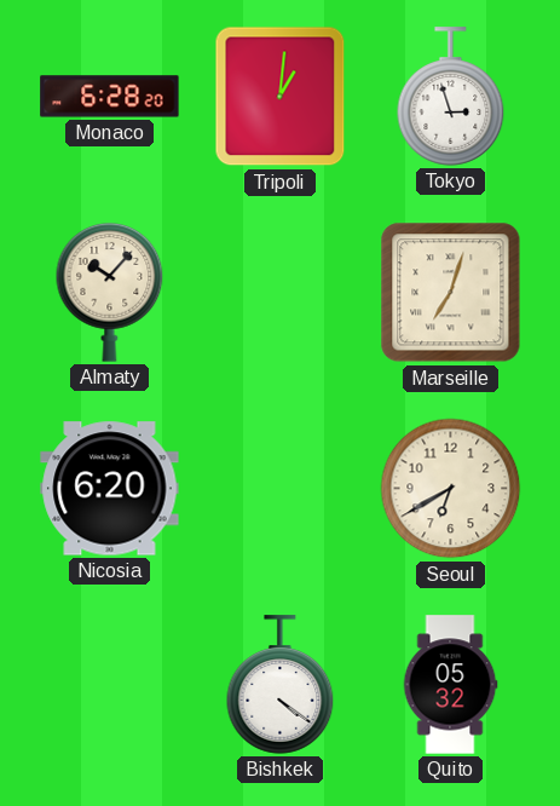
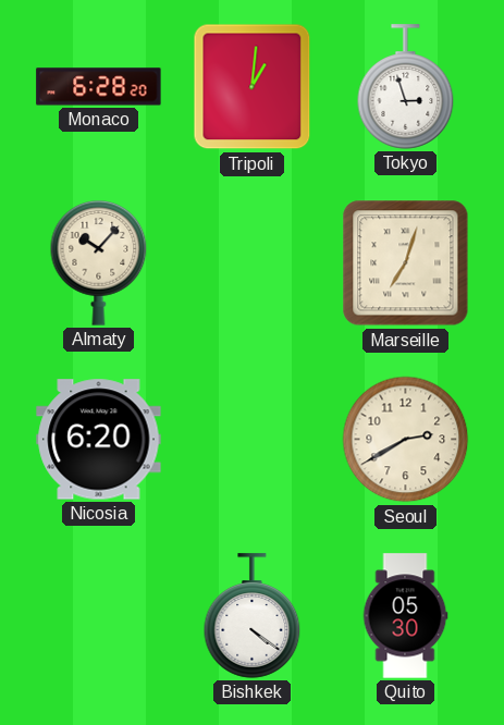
Seoul: 6:40 -> 2:40 (406, 440)
Quito: 05:32 -> 05:30 (405, 616)
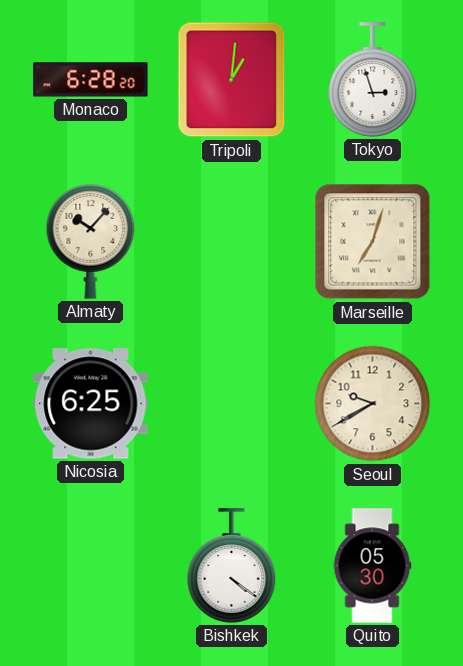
Nicosia: 6:20 -> 6:25 (91, 404)
Seoul: 2:40 -> 9:40 (373, 404)
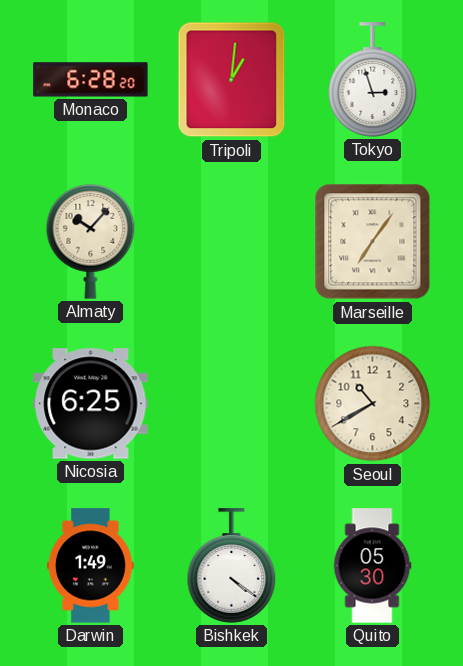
Marseille: 7:03 -> 7:06 (373, 242)
Seoul: 9:40 -> 10:40 (373, 404)
Darwin: none -> 1:49 (90, 566)
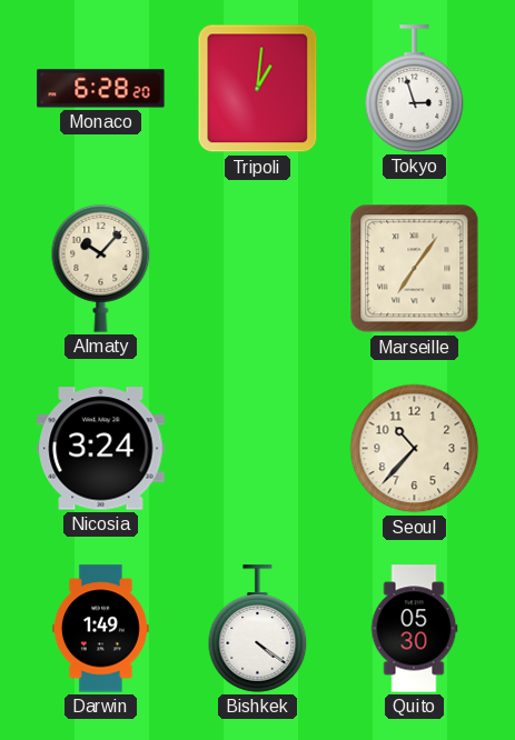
Nicosia: 6:25 -> 3:24 (101, 449)
Seoul: 10:40 -> 10:37 (415, 449)
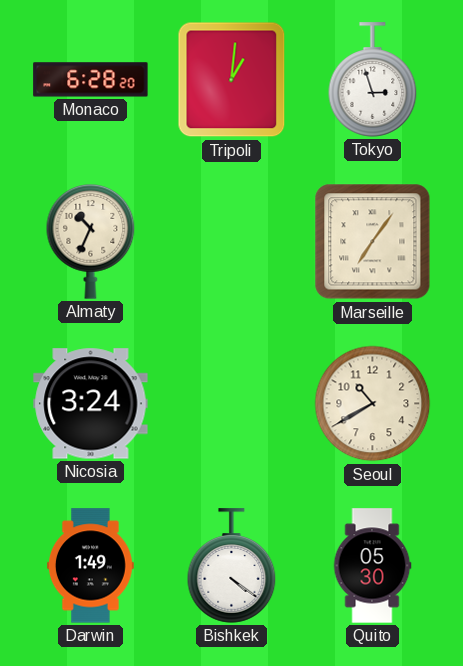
Almaty: 10:07 -> 10:34 (91, 242)
Seoul: 10:37 -> 10:40 (373, 404)
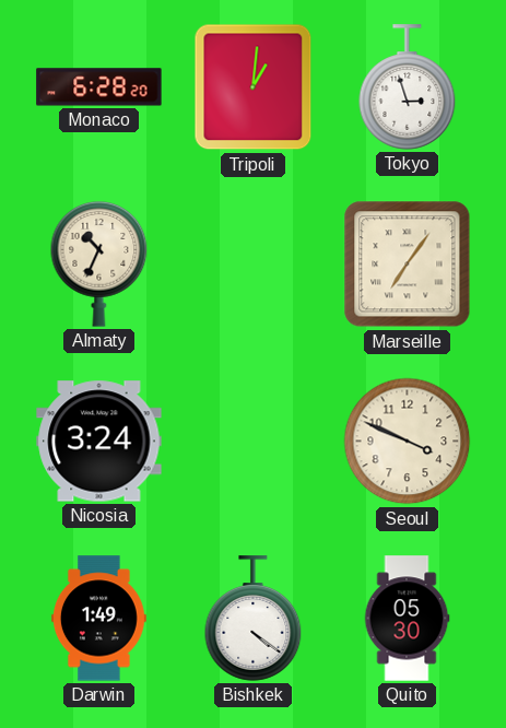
Seoul: 10:40 -> 3:49 (408, 442)
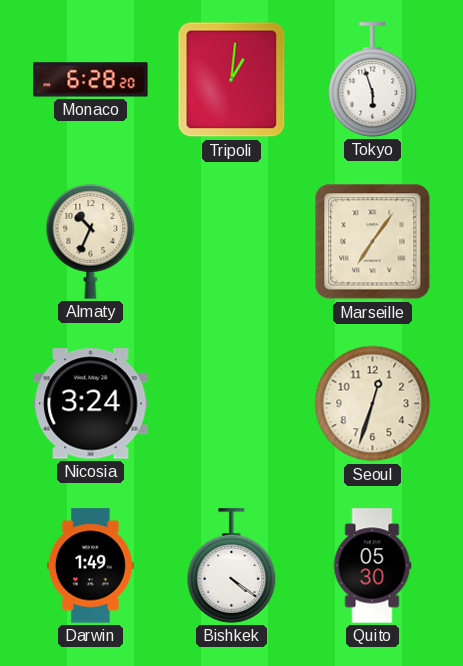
Tokyo: 2:57 -> 5:57 (373, 80)
Seoul: 3:49 -> 12:33 (373, 404)
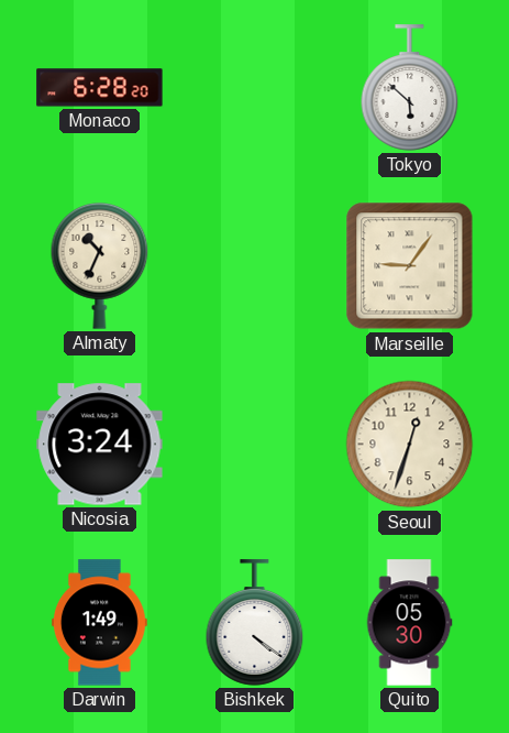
Tripoli: 1:01 -> none (232, 80)
Tokyo: 5:57 -> 5:52 (410, 88)
Marseille: 7:06 -> 9:06 (410, 266)
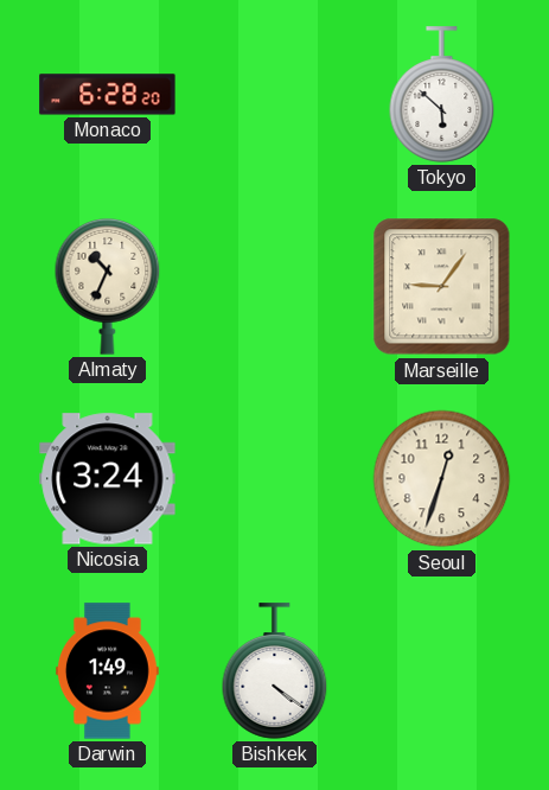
Quito: 05:30 -> none (409, 623)
